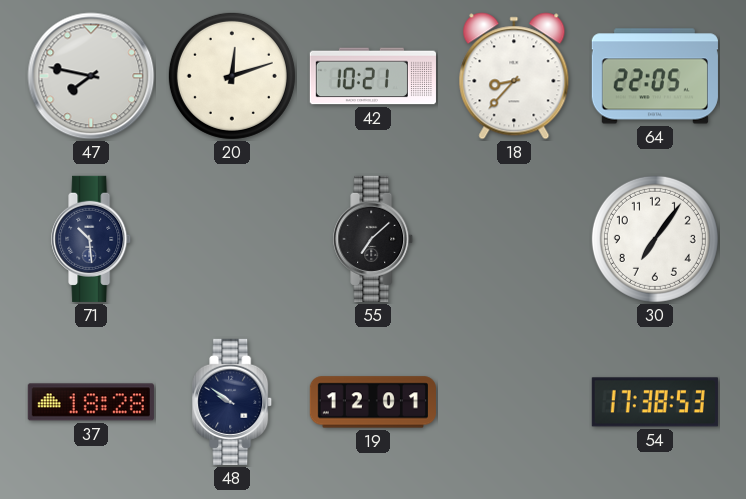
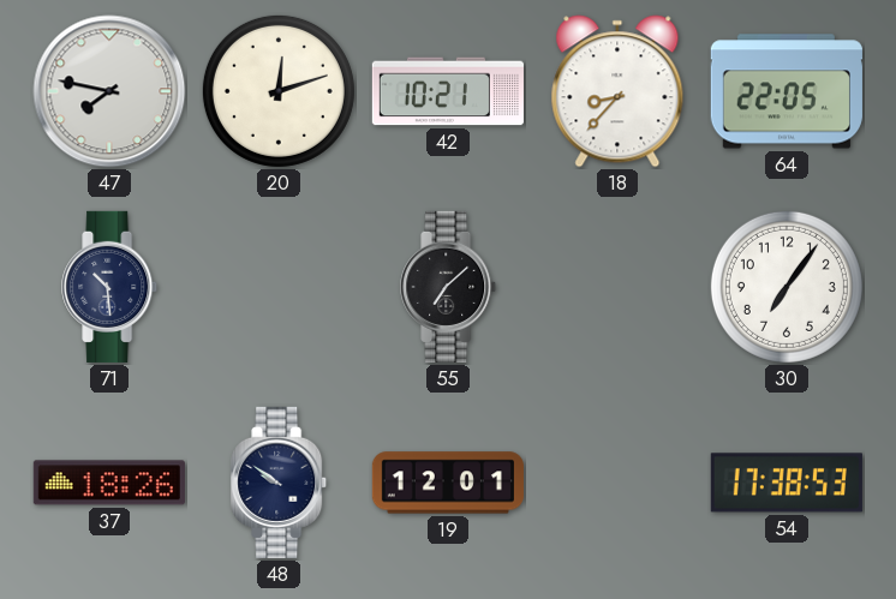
37: 18:28 -> 18:26 (109, 483)
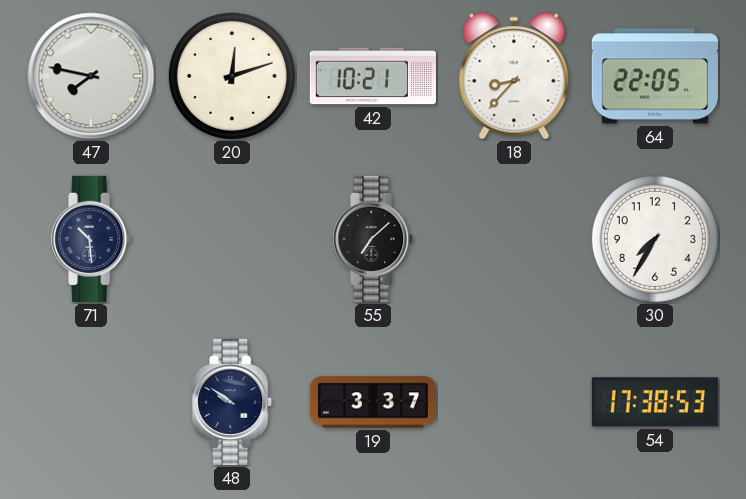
30: 7:06 -> 7:35 (655, 239)
37: 18:26 -> none (109, 483)
19: 12:01 -> 3:37 (373, 402)
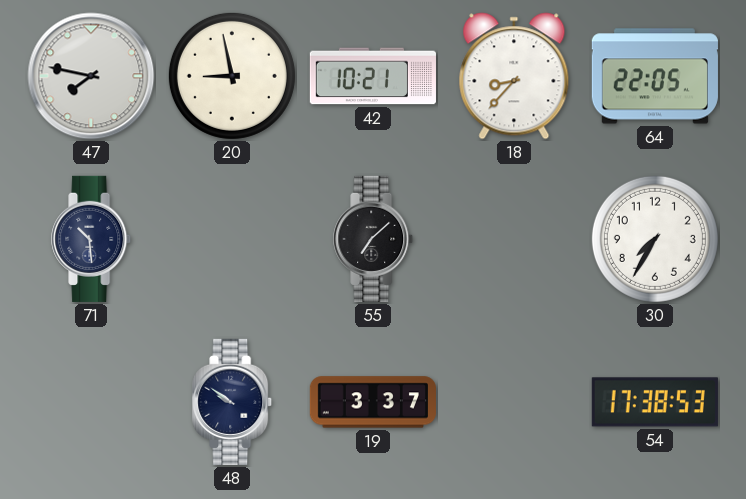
20: 12:12 -> 8:58 (232, 76)
